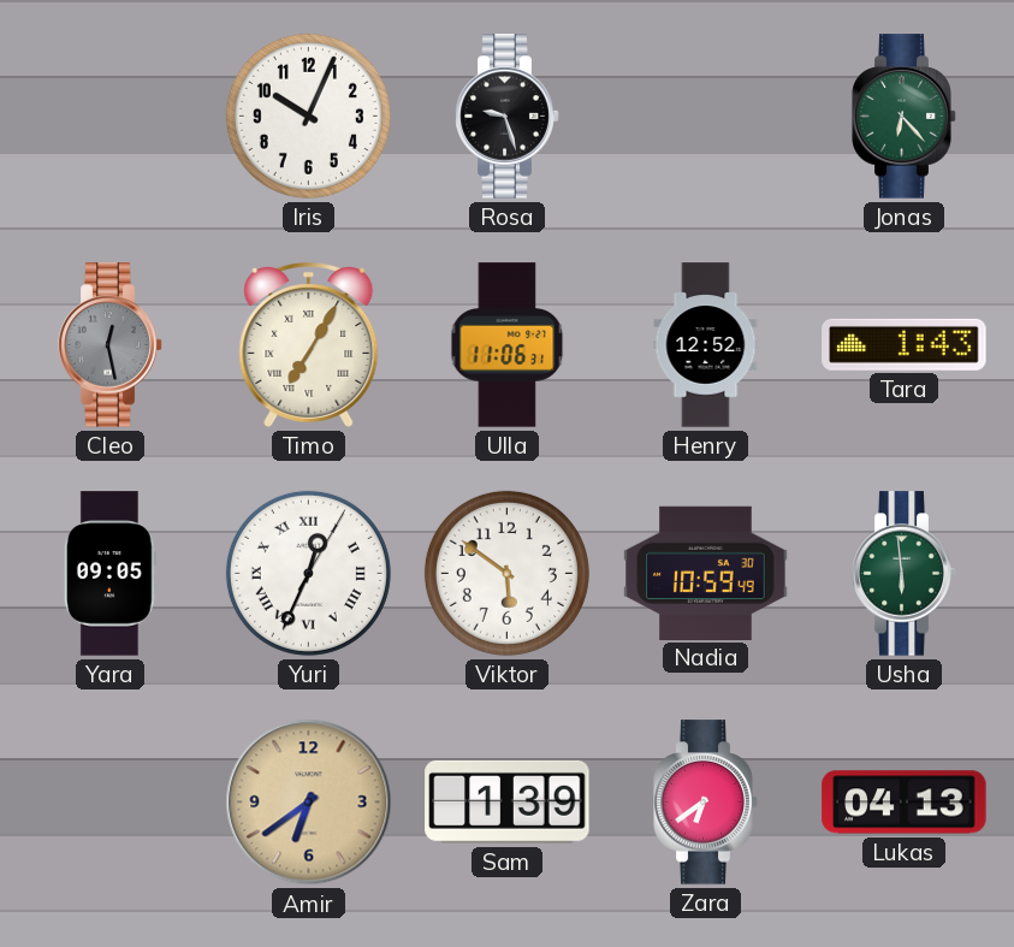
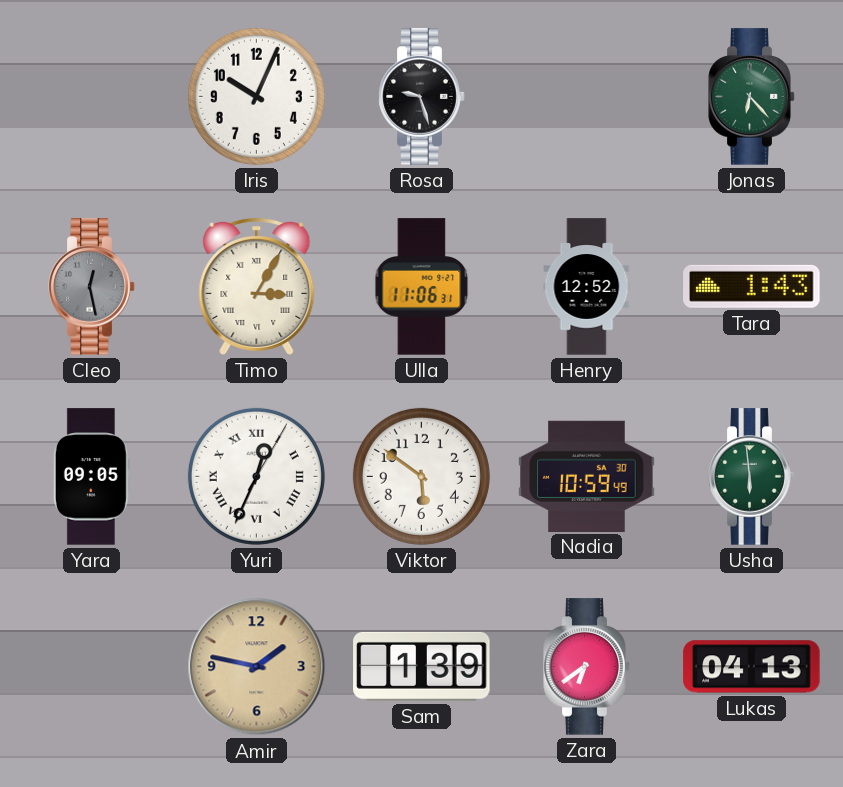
Timo: 7:05 -> 3:05 (257, 286)
Amir: 6:39 -> 1:47 (257, 667)
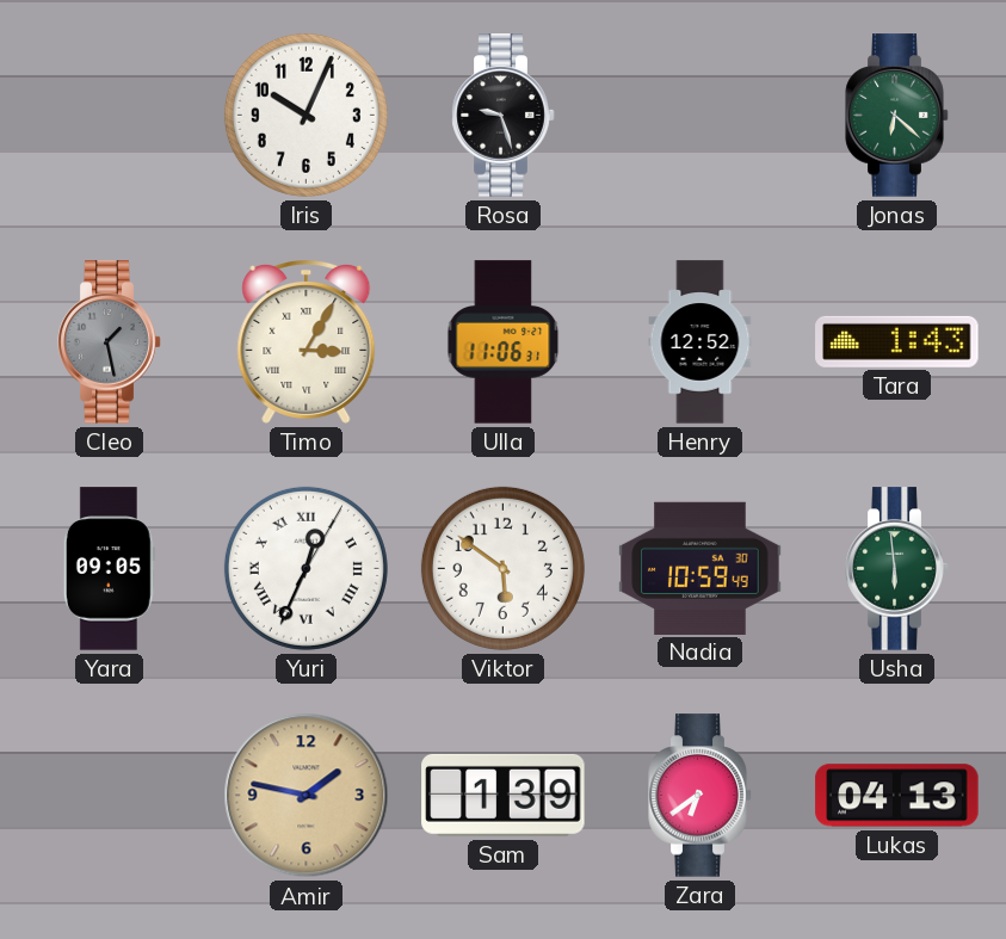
Jonas: 6:23 -> 6:22 (897, 116)
Cleo: 12:28 -> 1:28 (110, 342)
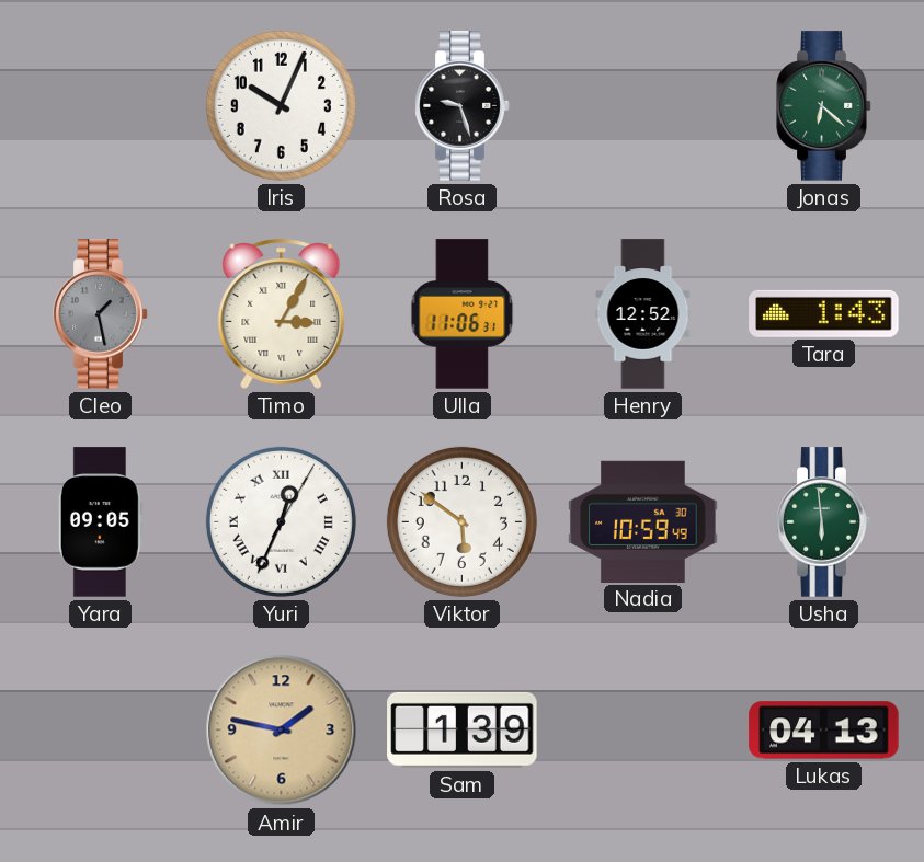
Zara: 6:39 -> none (701, 796)
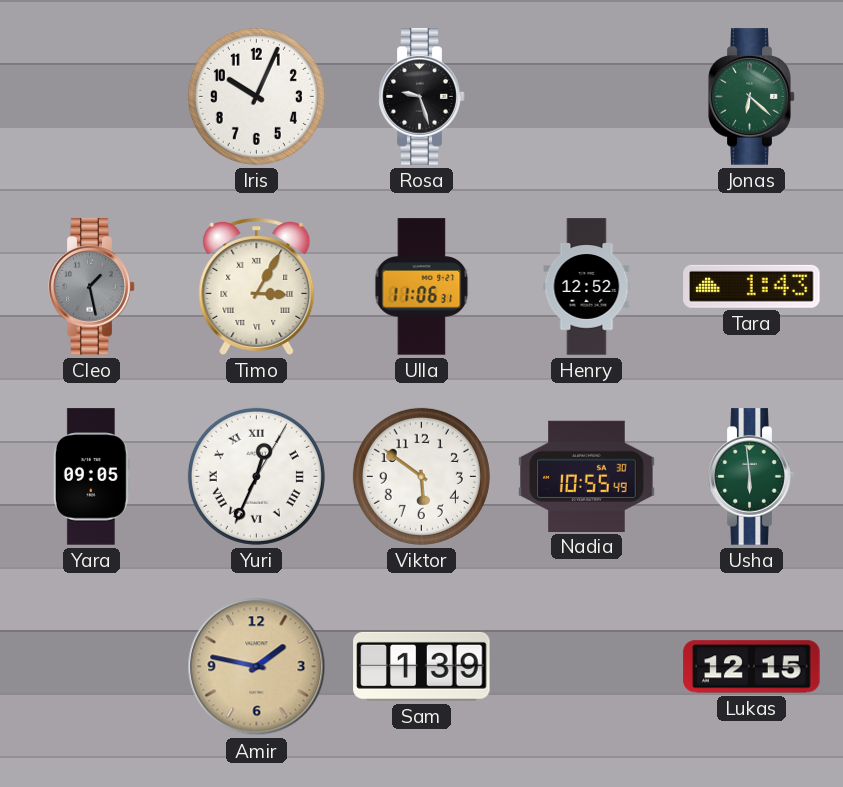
Nadia: 10:59 -> 10:55 (587, 476)
Lukas: 04:13 -> 12:15 (752, 667)
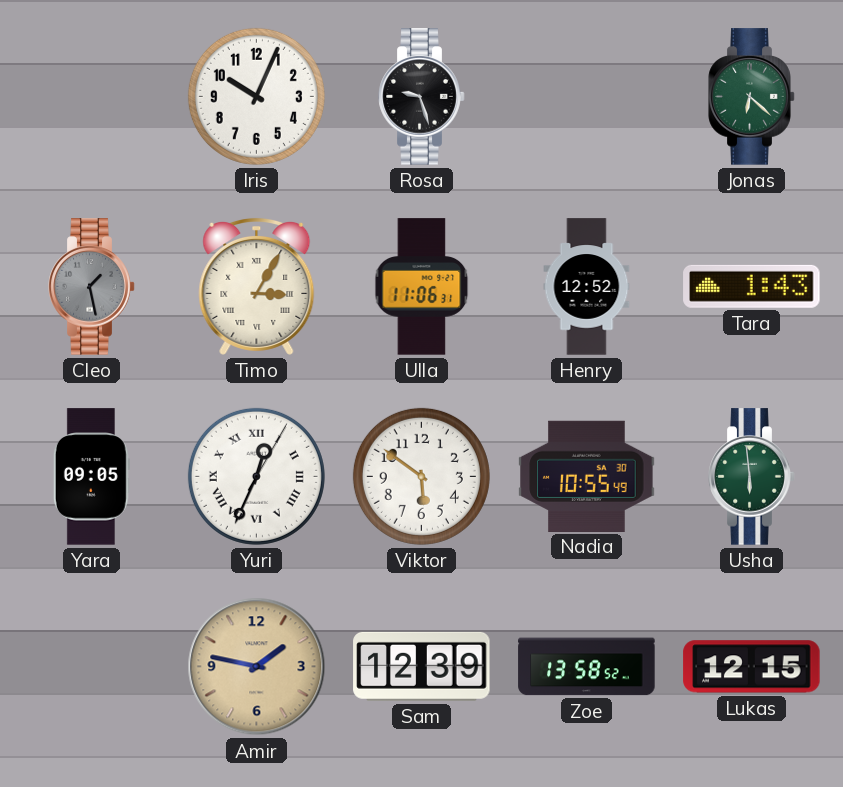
Sam: 1:39 -> 12:39 (422, 666)
Zoe: none -> 13:58 (587, 667)
